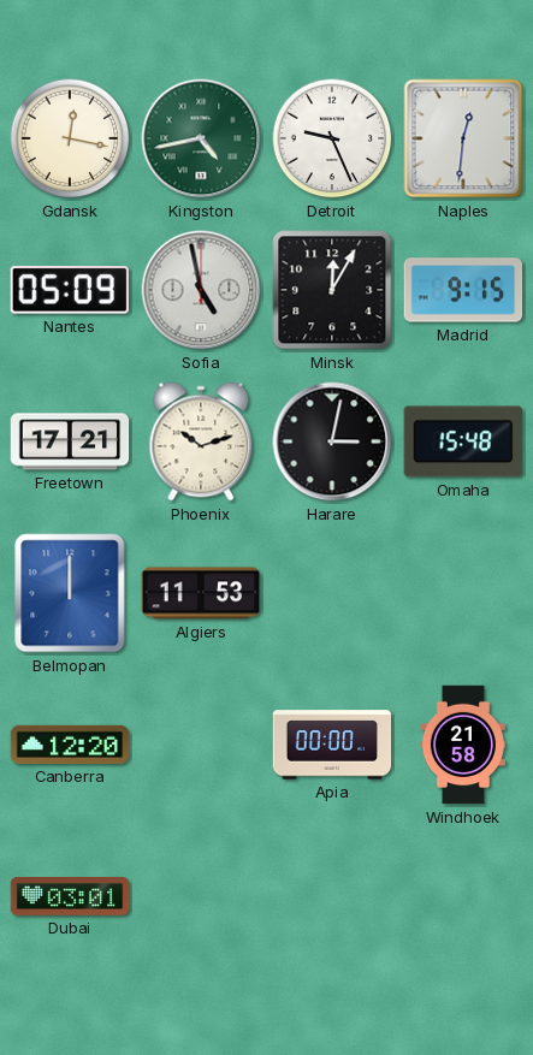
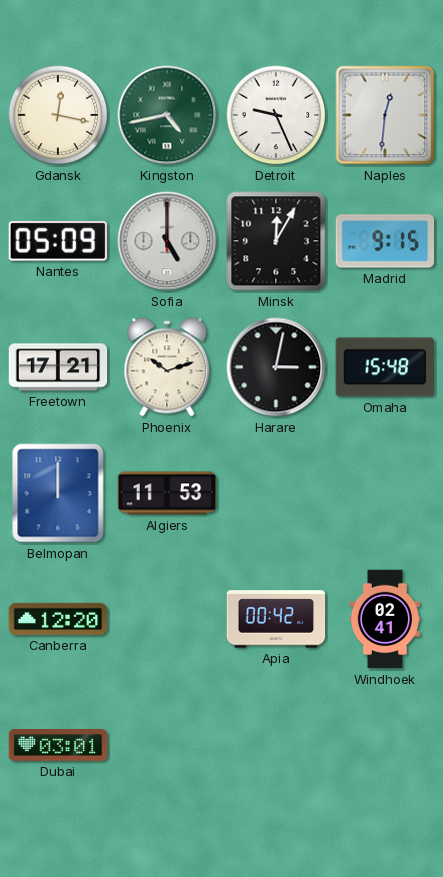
Sofia: 4:58 -> 5:00 (167, 241)
Apia: 00:00 -> 00:42 (276, 619)
Windhoek: 21:58 -> 02:41 (385, 619)
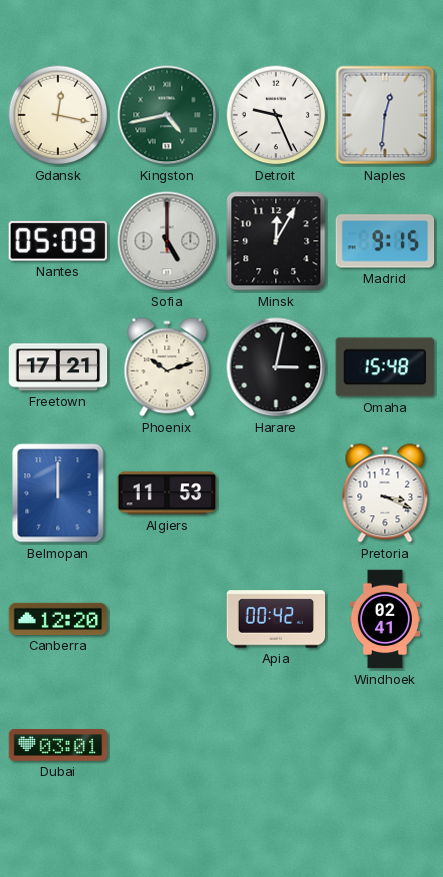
Pretoria: none -> 3:19 (385, 493)
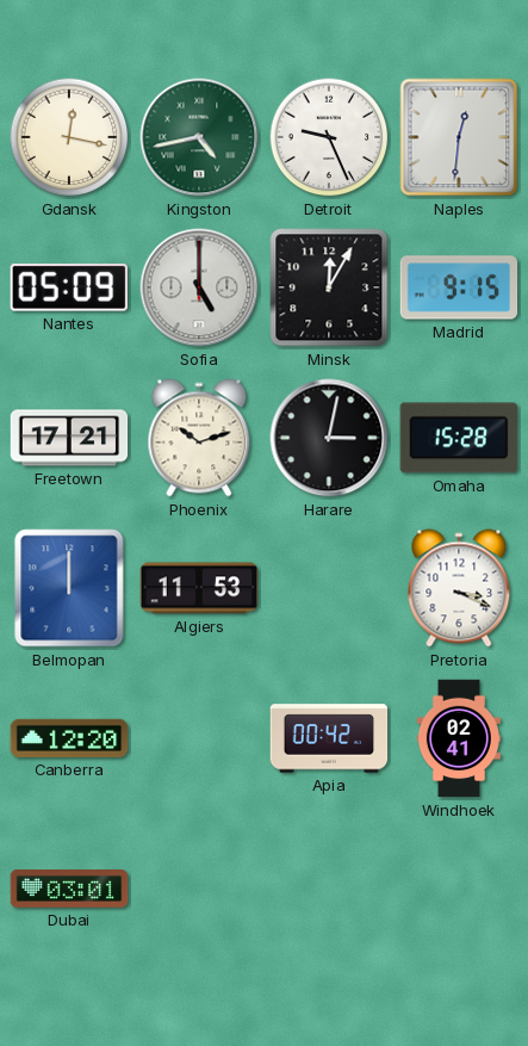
Omaha: 15:48 -> 15:28 (459, 438)
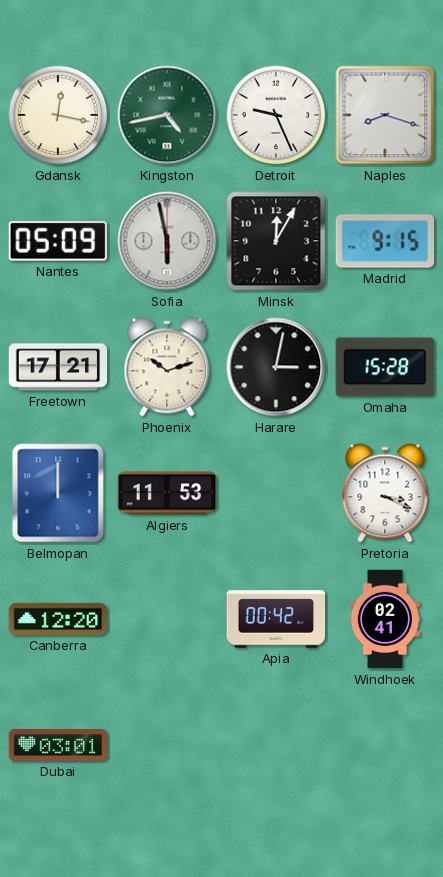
Naples: 12:31 -> 8:18 (385, 115)
Sofia: 5:00 -> 5:58 (167, 241)
